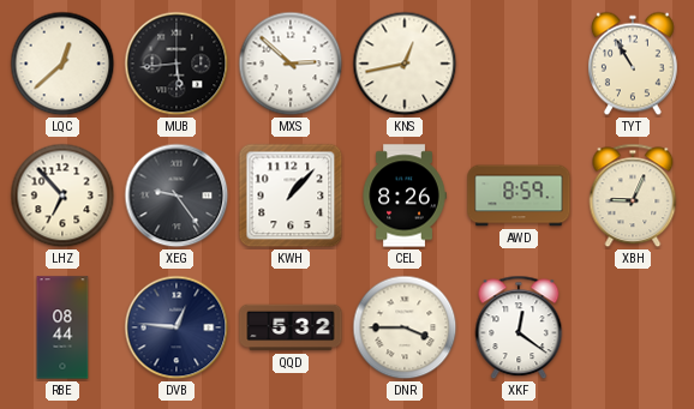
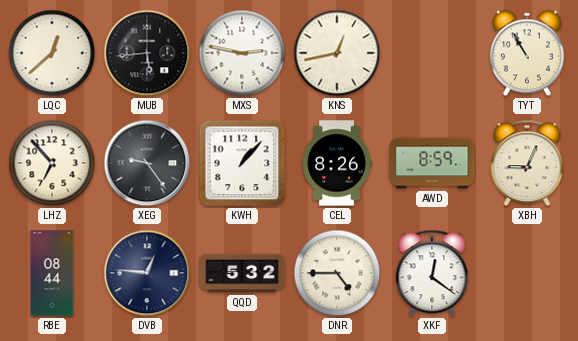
MXS: 2:52 -> 2:47 (242, 53)
DNR: 3:45 -> 4:45 (337, 273)
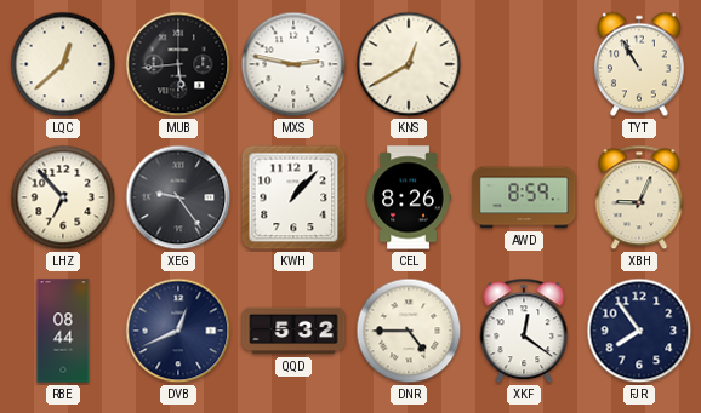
KNS: 12:43 -> 12:40 (409, 64)
DVB: 12:46 -> 12:41 (178, 331)
FJR: none -> 7:54 (639, 331)
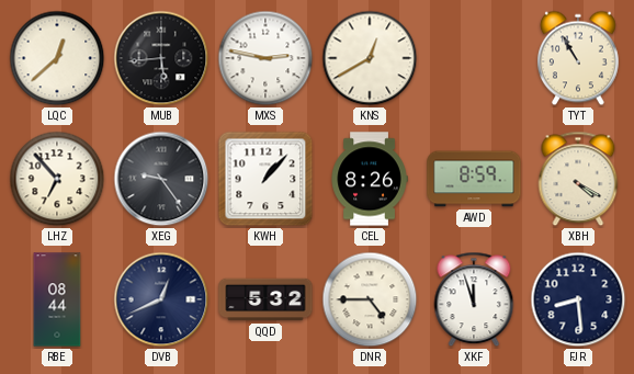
XBH: 9:04 -> 4:20 (578, 179)
XKF: 12:21 -> 11:57 (474, 299)
FJR: 7:54 -> 8:29 (578, 299)
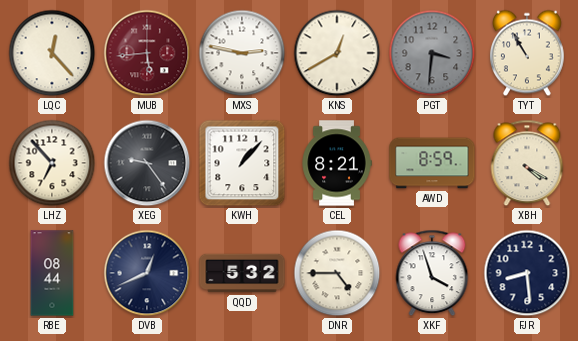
LQC: 12:38 -> 12:23 (52, 53)
MUB dial: black -> burgundy (147, 53)
PGT: none -> 3:31 (432, 53)
CEL: 8:26 -> 8:21 (337, 163)
XKF: 11:57 -> 3:57 (432, 273)
